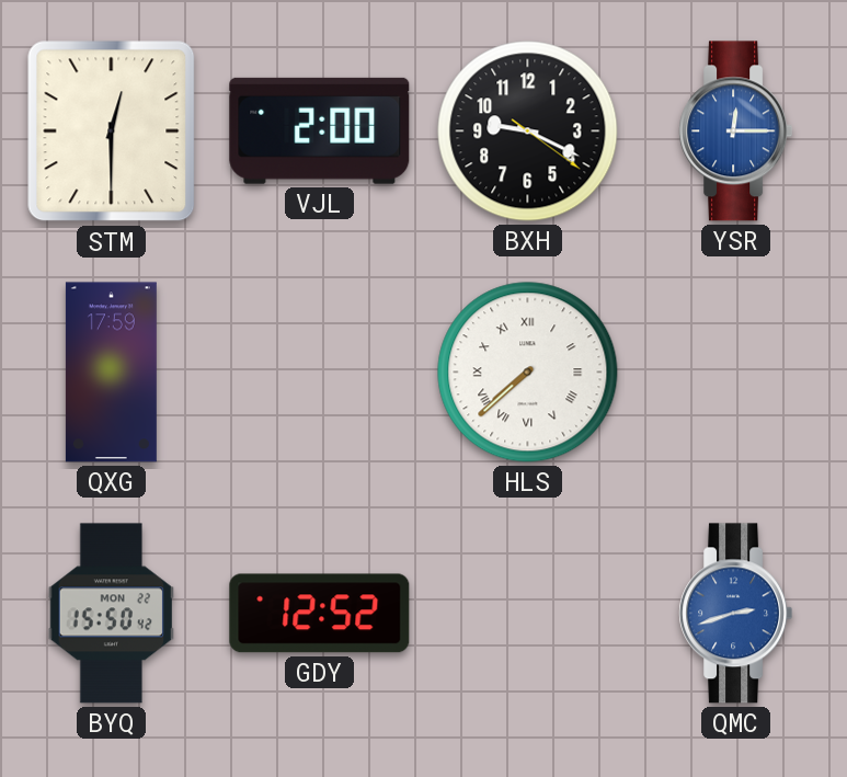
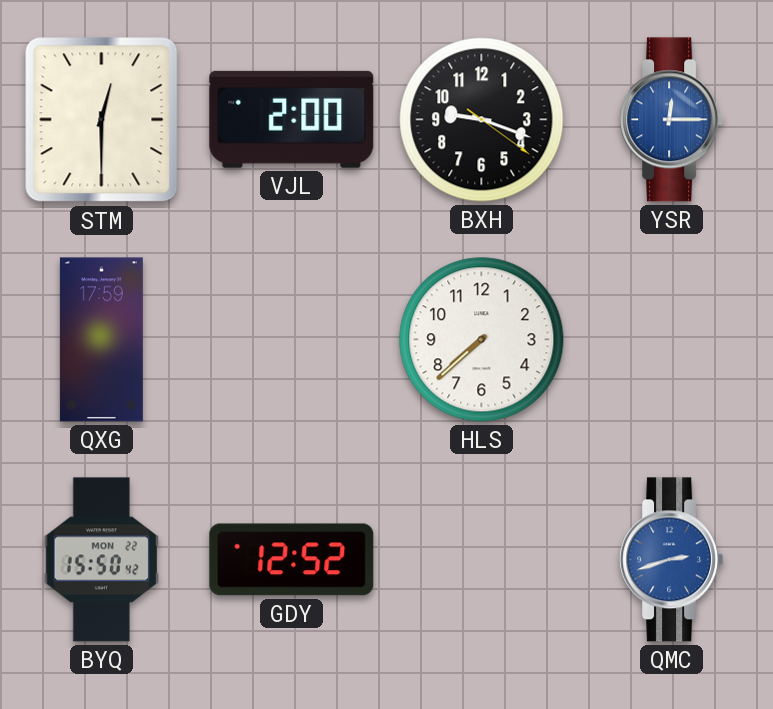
BXH: 9:19 -> 9:18 (482, 120)
HLS numerals: Roman -> Arabic (482, 340)
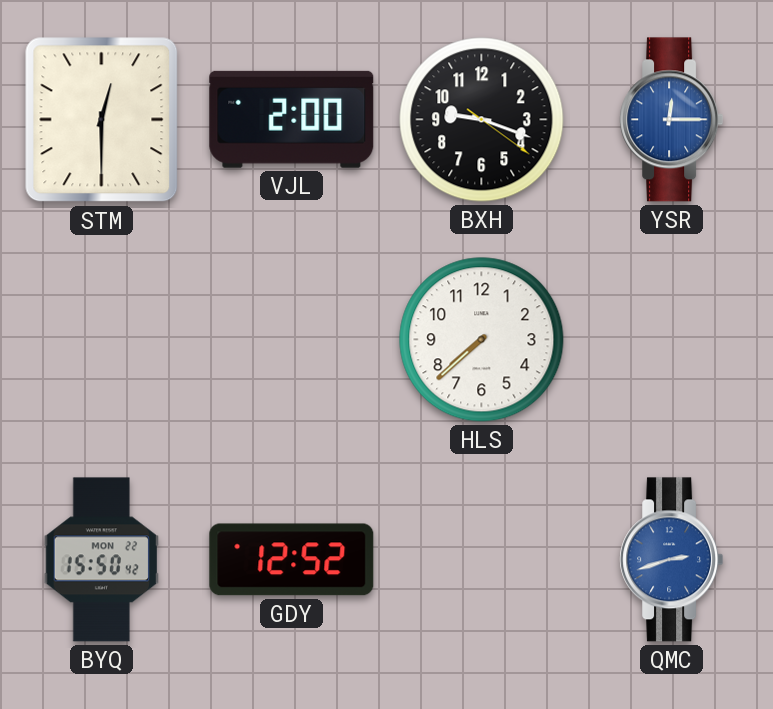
QXG: 17:59 -> none (101, 340)
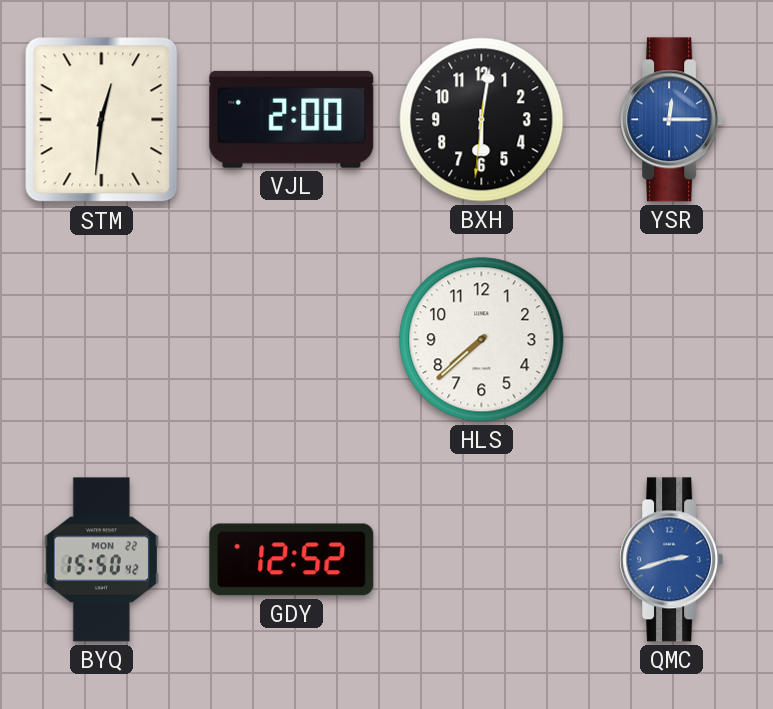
STM: 12:30 -> 12:31 (102, 120)
BXH: 9:18 -> 6:01 (482, 120)
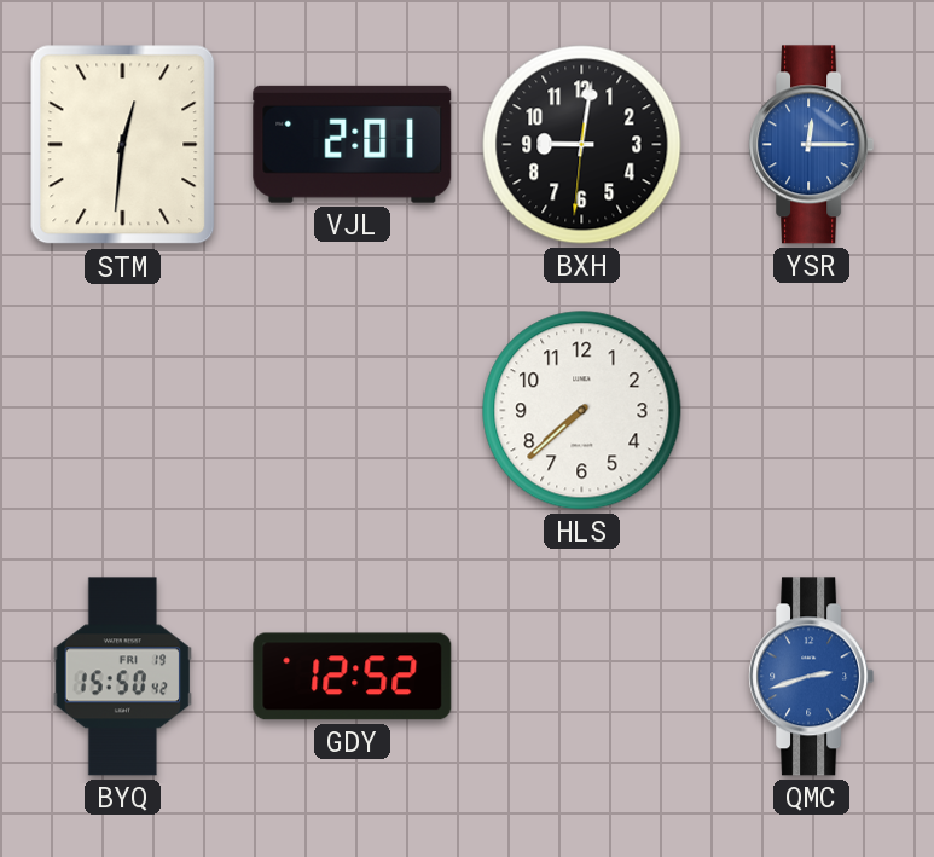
VJL: 2:00 -> 2:01 (353, 144)
BXH: 6:01 -> 9:01 (582, 145)
BYQ date: MON 22 -> FRI 19 (123, 677)
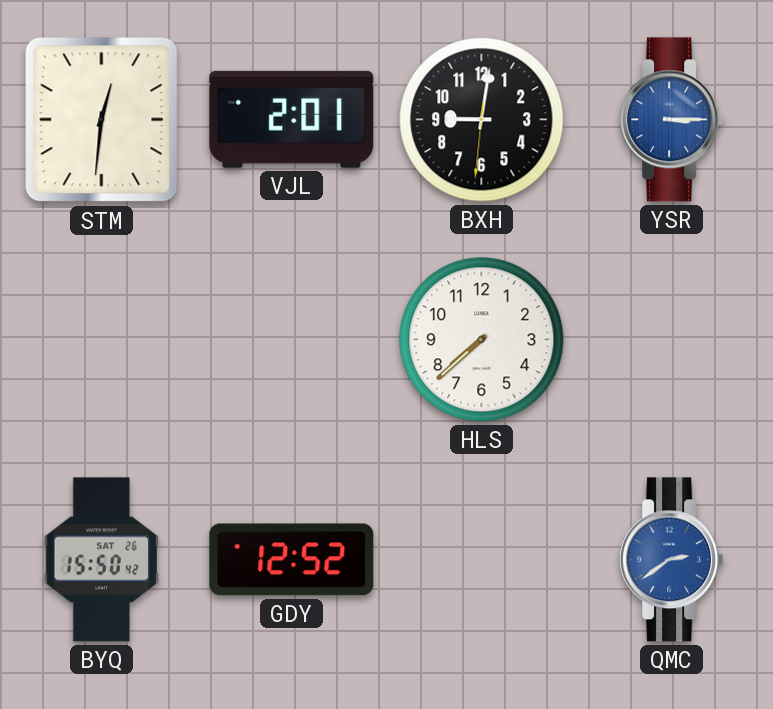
YSR: 12:15 -> 3:15 (672, 120)
BYQ date: FRI 19 -> SAT 26 (102, 560)
QMC: 2:42 -> 2:39 (672, 560)
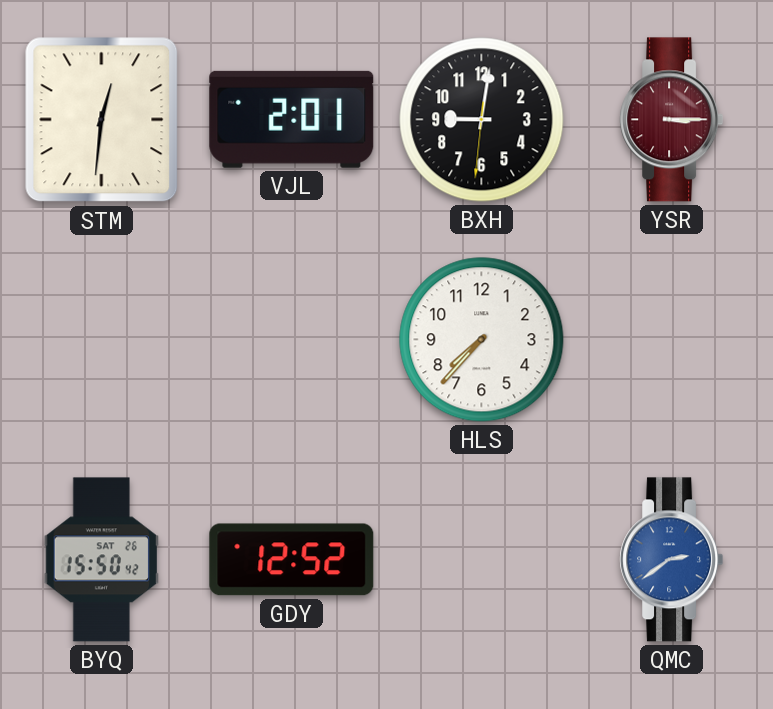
YSR dial: blue -> burgundy (672, 120)
HLS: 7:38 -> 7:37 (482, 340)
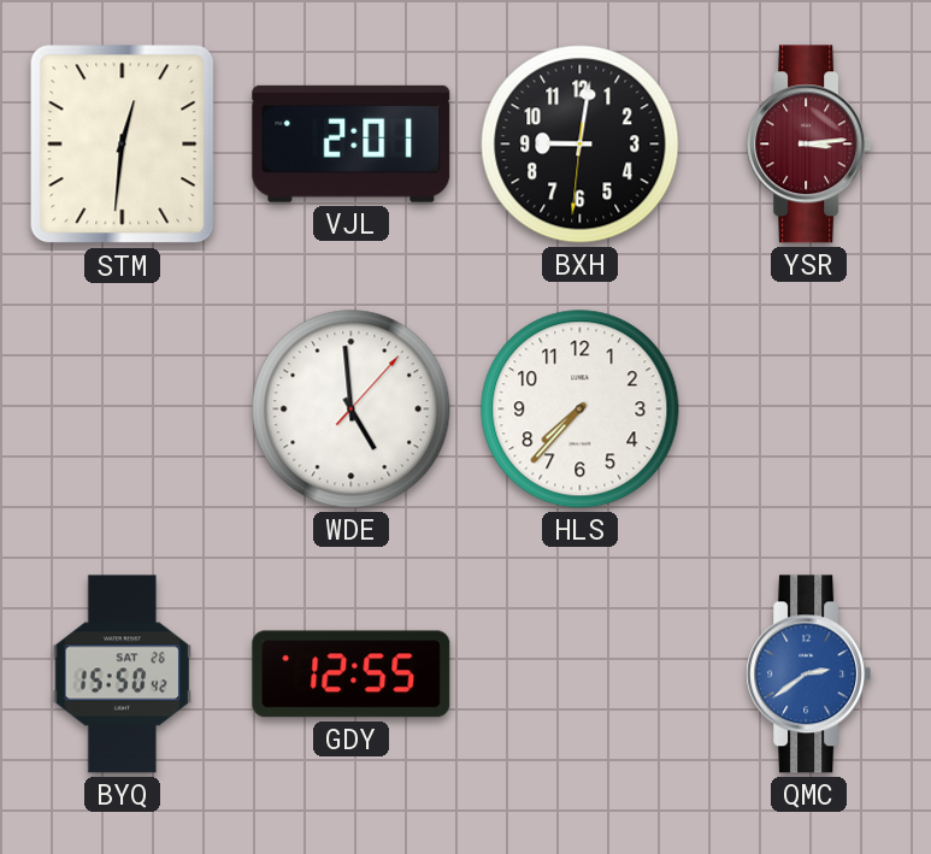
YSR: 3:15 -> 3:14 (809, 145)
WDE: none -> 4:59 (352, 410)
GDY: 12:52 -> 12:55 (352, 675)
